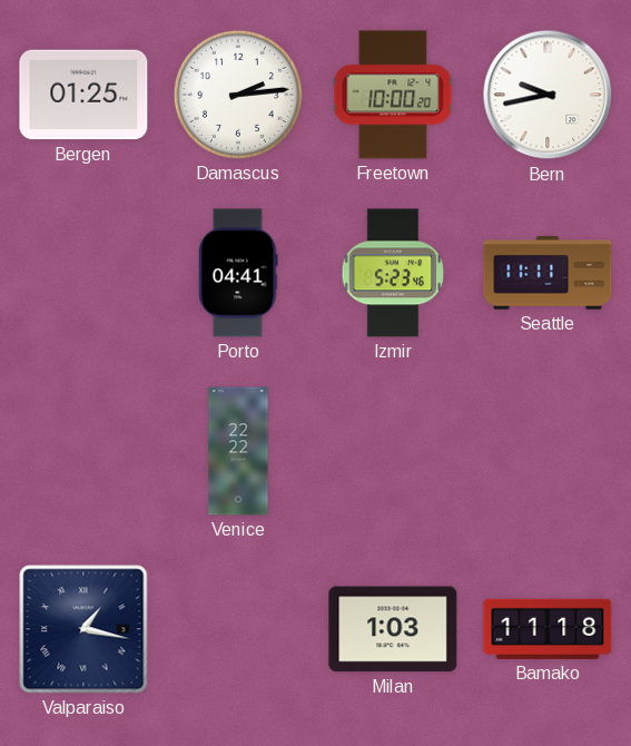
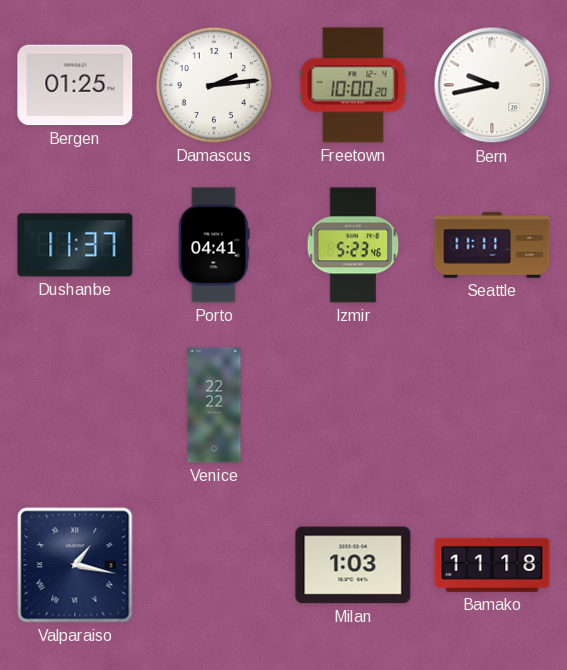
Dushanbe: none -> 11:37 (75, 245)
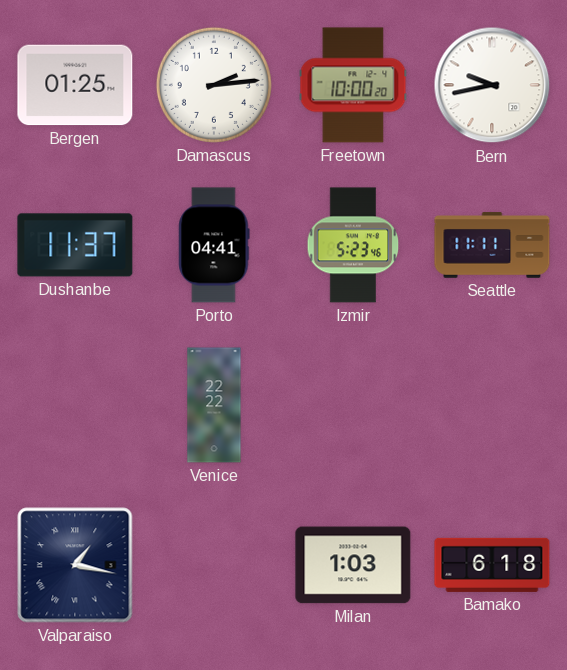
Bamako: 11:18 -> 6:18 (492, 565)
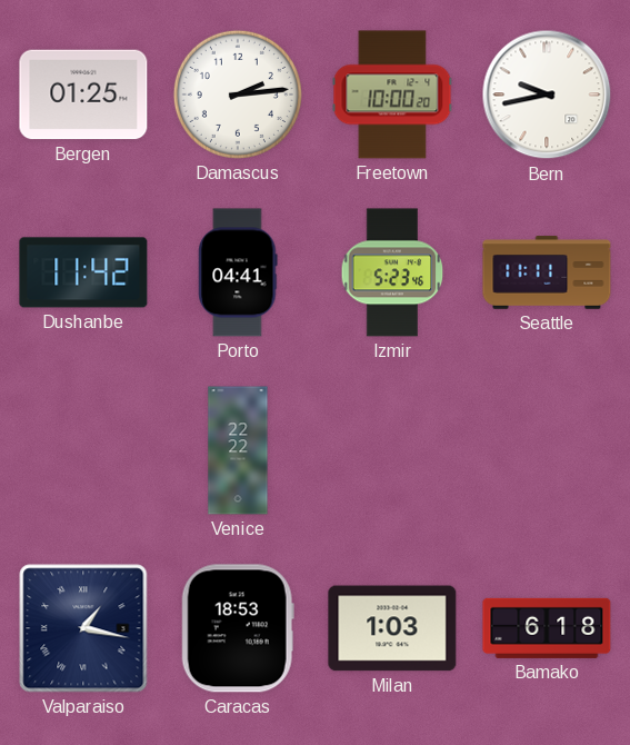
Dushanbe: 11:37 -> 11:42 (83, 272)
Caracas: none -> 18:53 (238, 628)
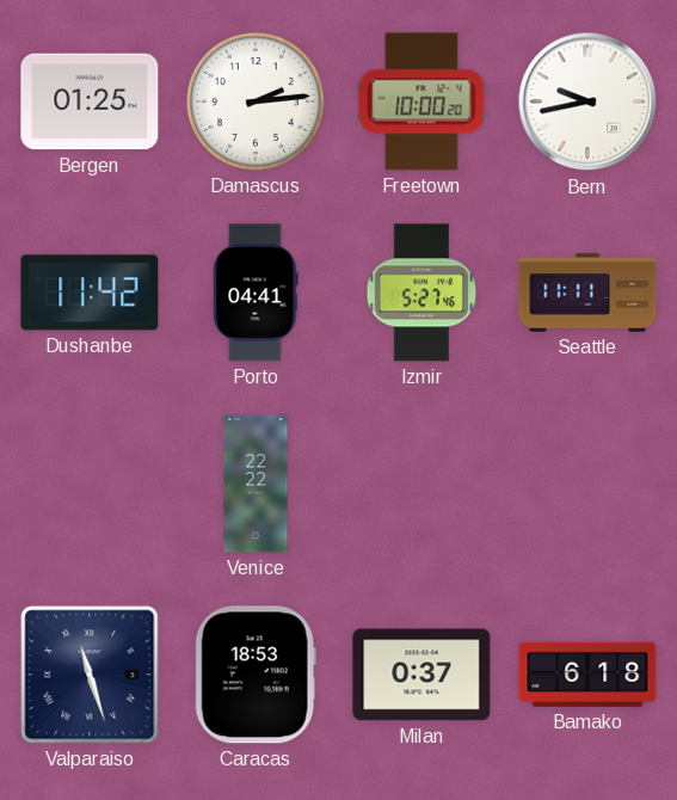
Izmir: 5:23 -> 5:27 (421, 293)
Valparaiso: 1:17 -> 11:27 (90, 675)
Milan: 1:03 -> 0:37 (421, 675)
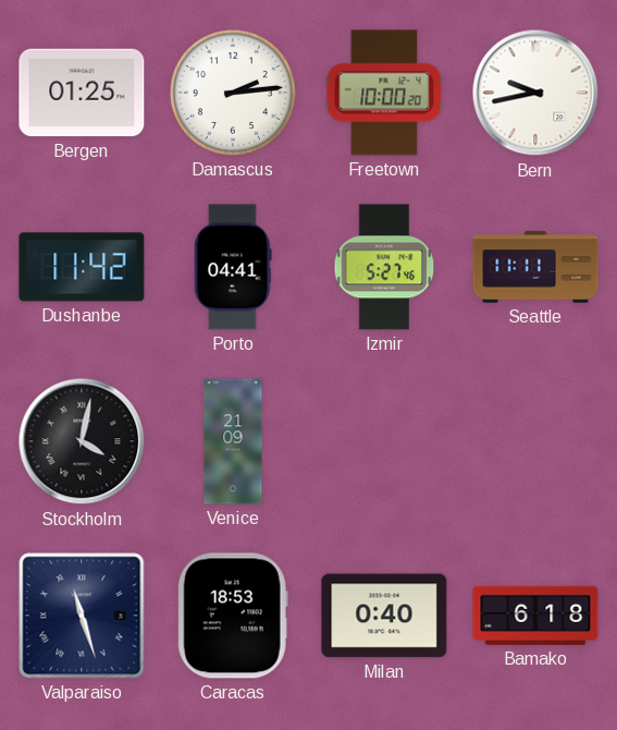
Stockholm: none -> 4:02 (82, 441)
Venice: 22:22 -> 21:09 (233, 441)
Milan: 0:37 -> 0:40 (384, 616)
